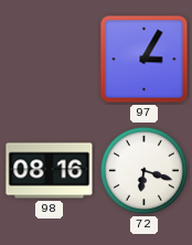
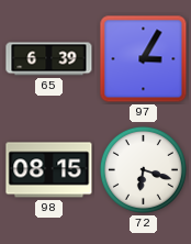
65: none -> 6:39 (49, 59)
98: 08:16 -> 08:15 (49, 170)
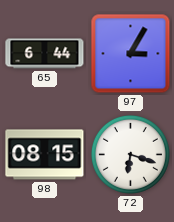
65: 6:39 -> 6:44 (45, 54)
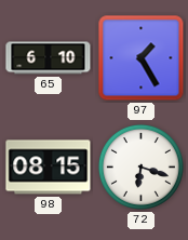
65: 6:44 -> 6:10 (49, 58)
97: 3:05 -> 1:25 (142, 58)
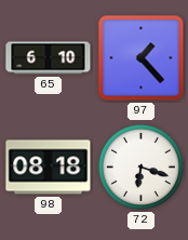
97: 1:25 -> 1:23 (142, 58)
98: 08:15 -> 08:18 (49, 168)
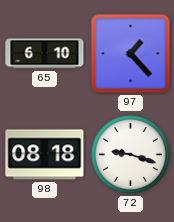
72: 6:18 -> 9:18 (130, 154)
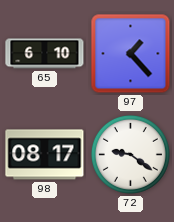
98: 08:18 -> 08:17 (45, 155)
72: 9:18 -> 9:21 (130, 154)
